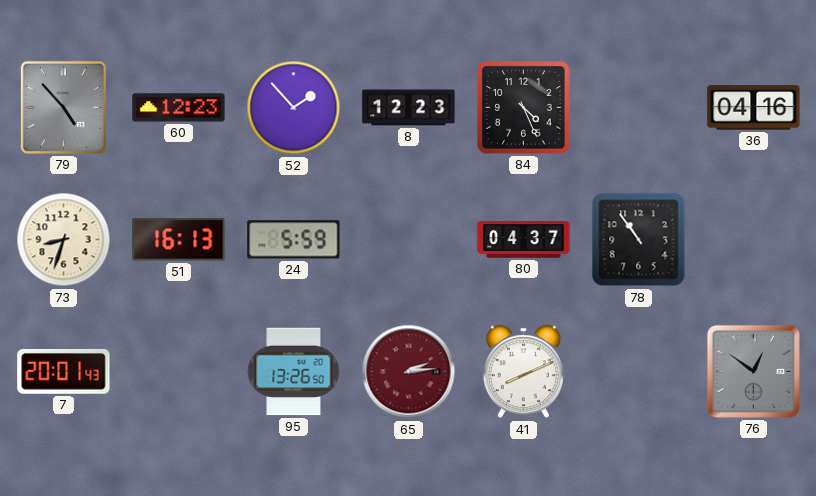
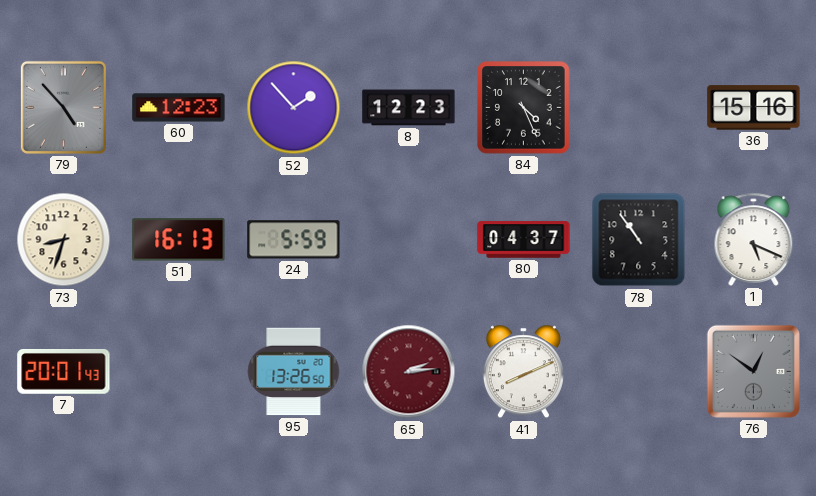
36: 04:16 -> 15:16 (754, 108)
1: none -> 5:19 (754, 239)
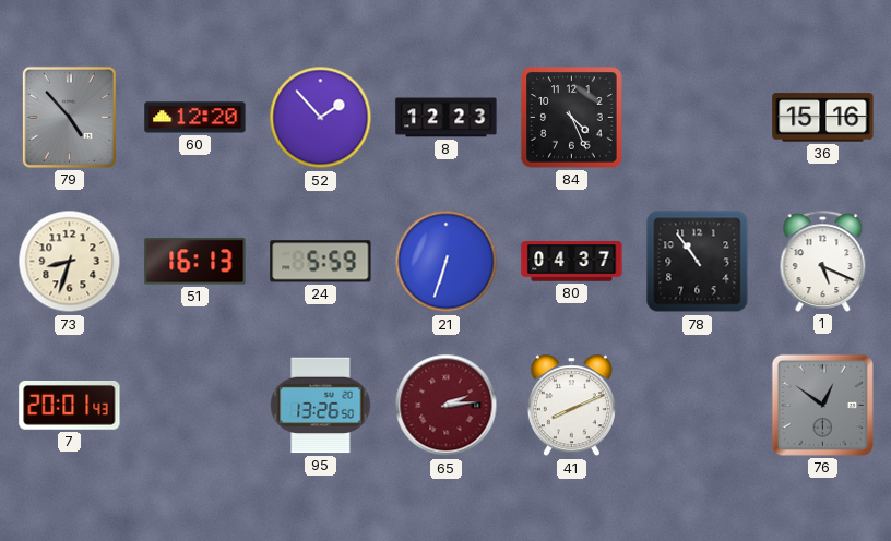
60: 12:23 -> 12:20 (195, 118)
21: none -> 6:33 (447, 262)
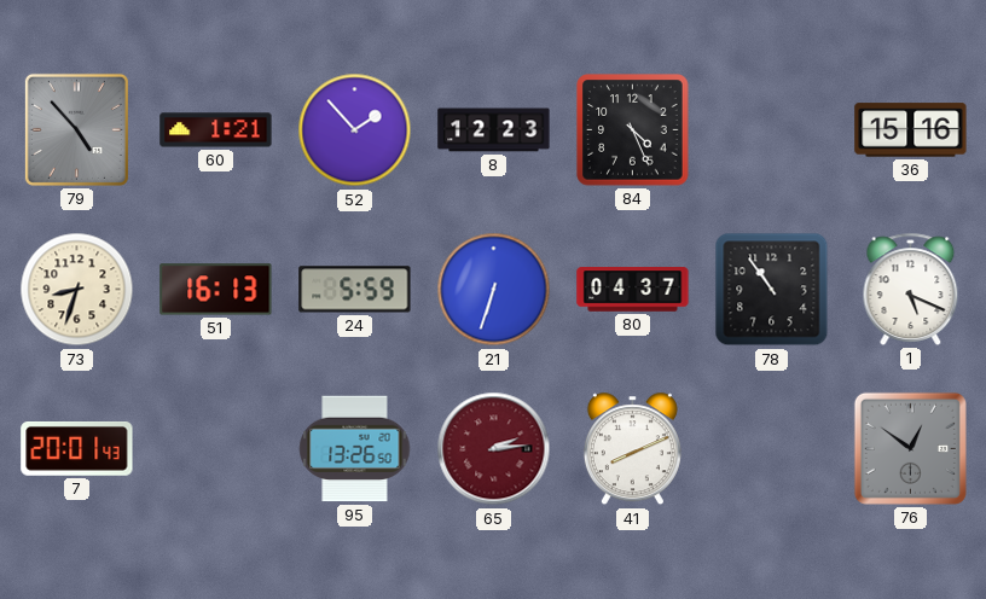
60: 12:20 -> 1:21 (216, 130)
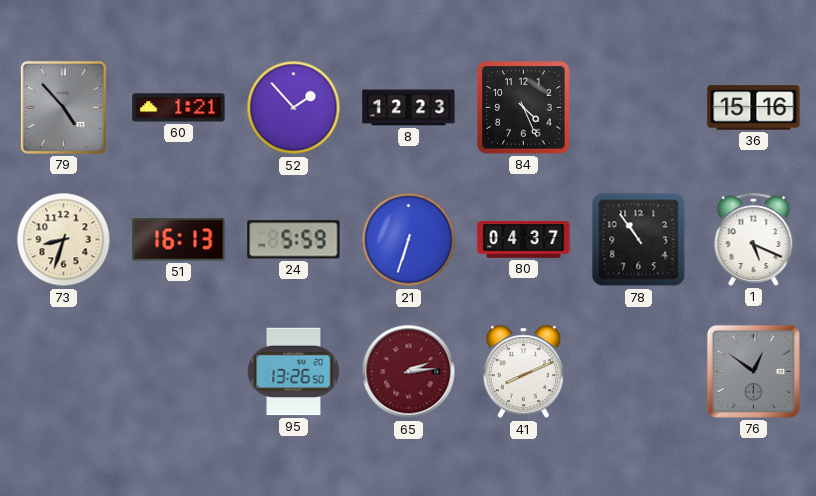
7: 20:01 -> none (77, 449)
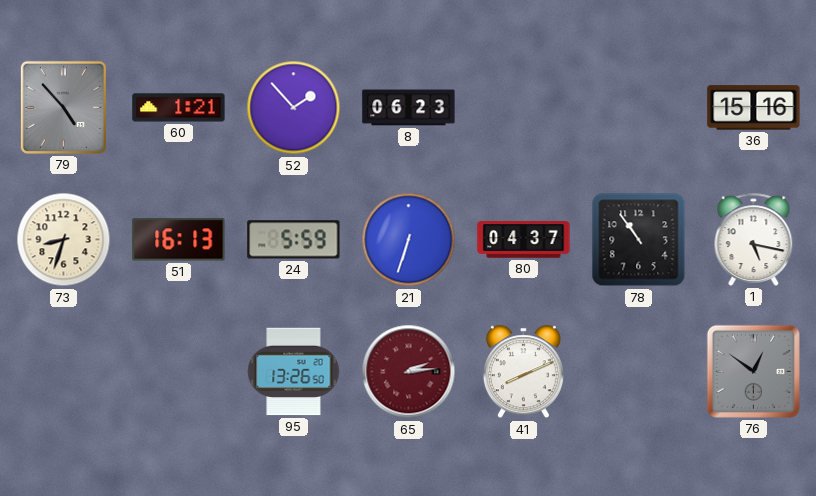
8: 12:23 -> 06:23 (409, 108)
84: 4:26 -> none (524, 108)
1: 5:19 -> 5:17 (754, 239)
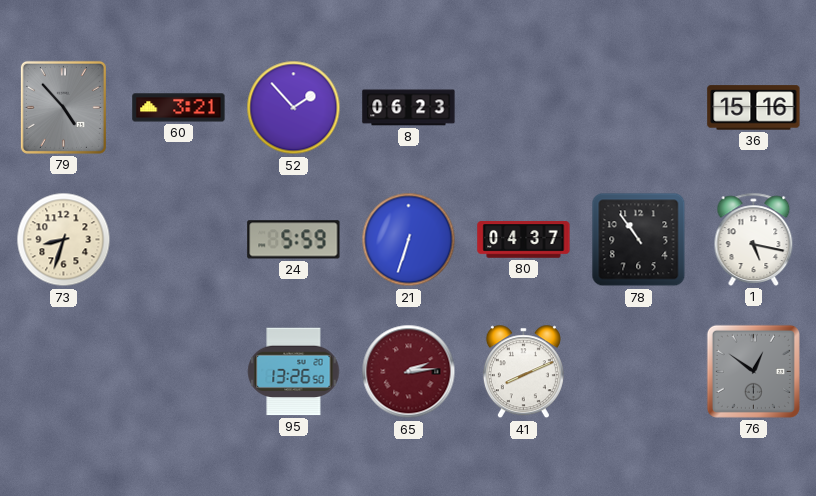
60: 1:21 -> 3:21 (179, 108)
51: 16:13 -> none (179, 240)
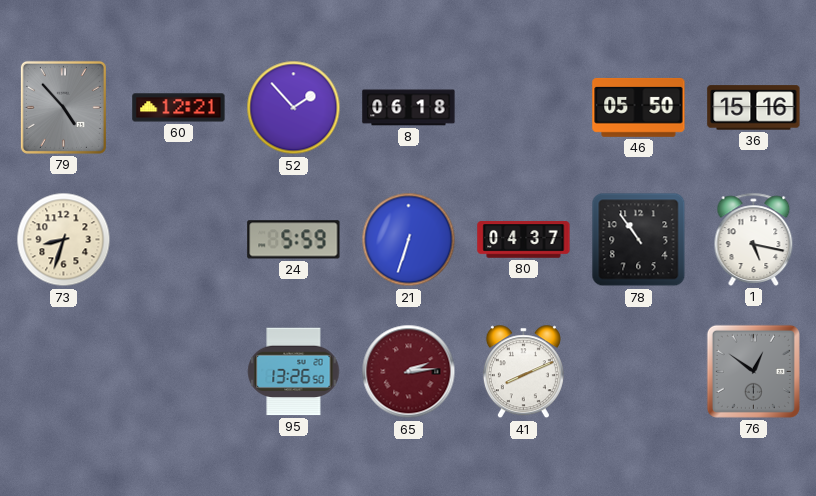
60: 3:21 -> 12:21 (179, 108)
8: 06:23 -> 06:18 (409, 108)
46: none -> 05:50 (639, 107)
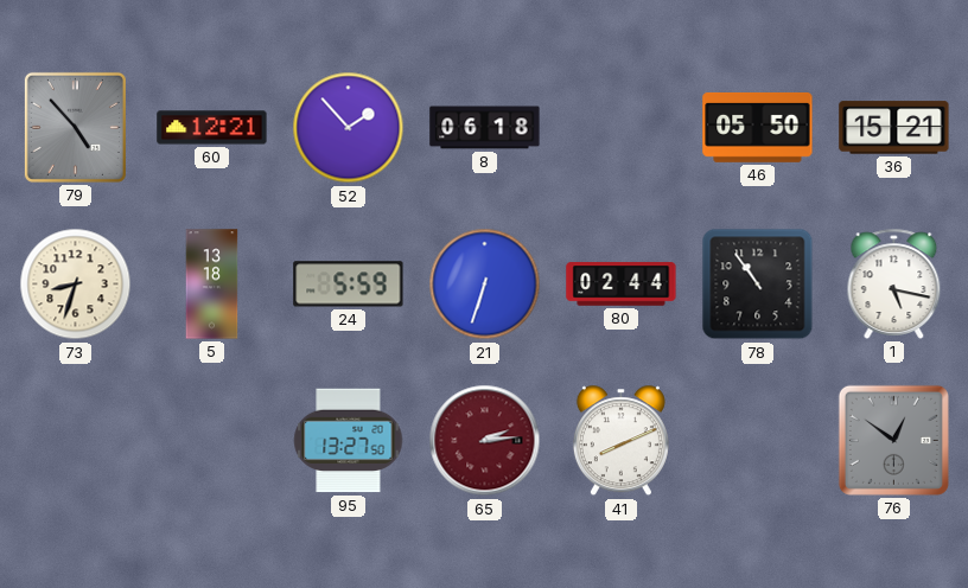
36: 15:16 -> 15:21 (894, 128)
5: none -> 13:18 (212, 285)
80: 04:37 -> 02:44 (622, 285)
95: 13:26 -> 13:27 (349, 441)
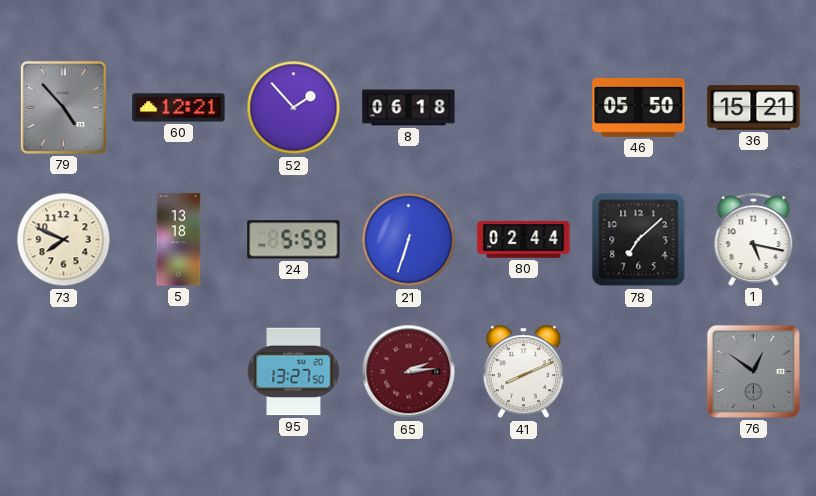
73: 8:33 -> 7:49 (64, 240)
78: 10:54 -> 7:08 (639, 240)
